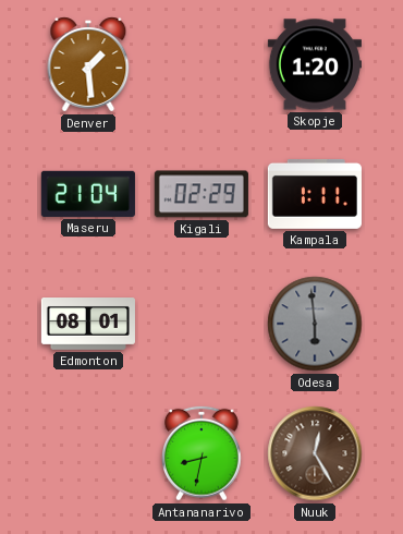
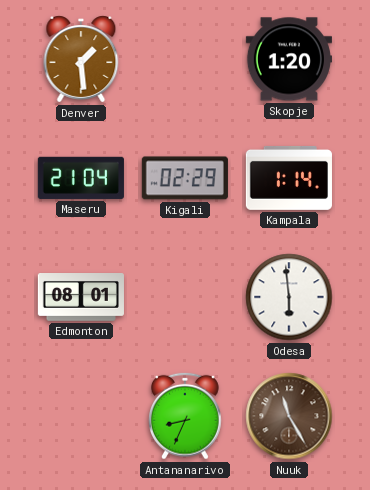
Kampala: 1:11 -> 1:14 (289, 178)
Odesa dial: grey -> white (289, 297)
Antananarivo: 8:32 -> 8:34 (186, 416)
Nuuk: 12:25 -> 11:25 (289, 416)
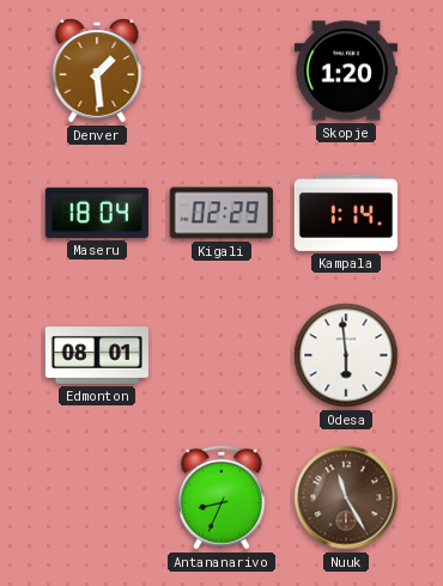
Maseru: 21:04 -> 18:04 (97, 213)
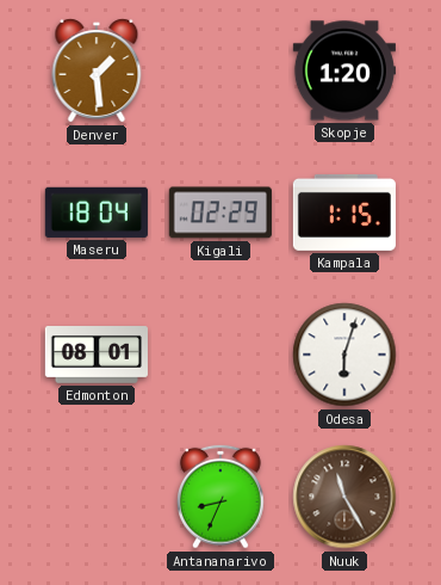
Kampala: 1:14 -> 1:15 (344, 213)
Odesa: 5:59 -> 6:03 (344, 355)
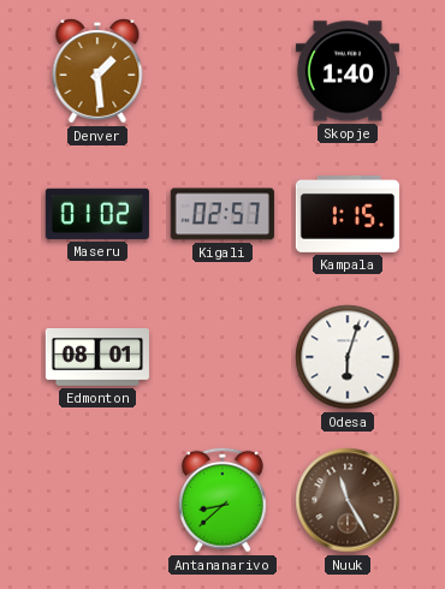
Skopje: 1:20 -> 1:40 (348, 71)
Maseru: 18:04 -> 01:02 (97, 214)
Kigali: 02:29 -> 02:57 (222, 214)
Antananarivo: 8:34 -> 8:38 (224, 500)
